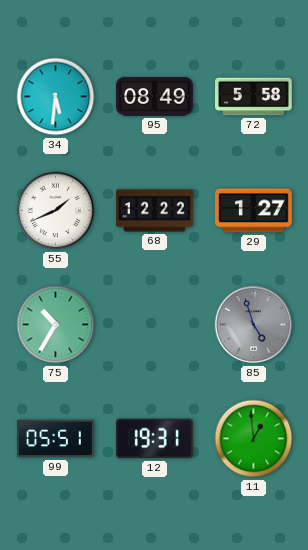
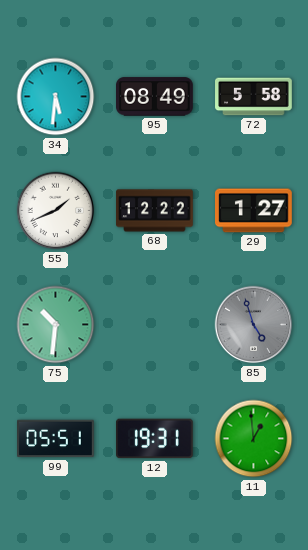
75: 10:35 -> 10:31 (56, 325)
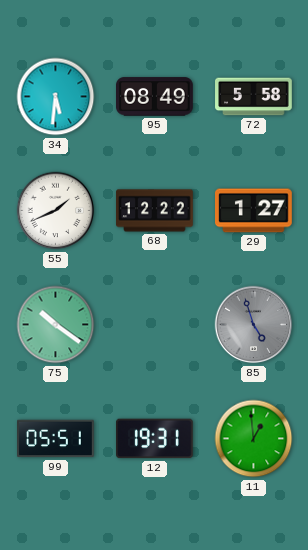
75: 10:31 -> 10:21 (56, 325)
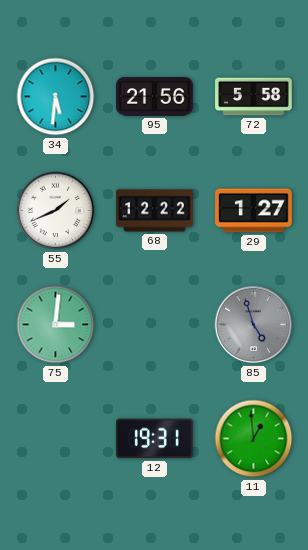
95: 08:49 -> 21:56 (155, 97)
75: 10:21 -> 3:01 (56, 325)
99: 05:51 -> none (56, 439)
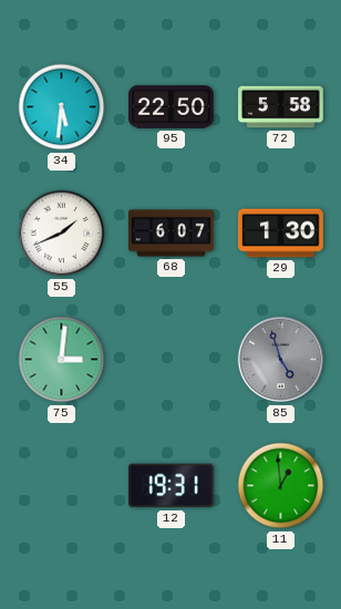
95: 21:56 -> 22:50 (172, 107)
68: 12:22 -> 6:07 (172, 234)
29: 1:27 -> 1:30 (281, 234)
